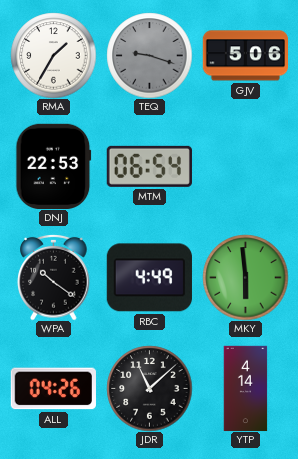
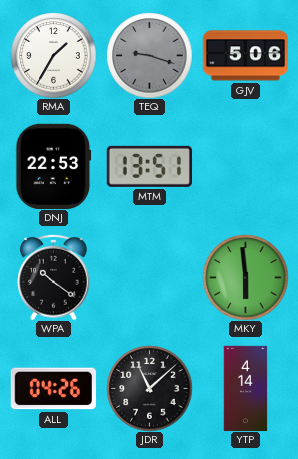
MTM: 06:54 -> 13:51 (149, 166)
RBC: 4:49 -> none (149, 278)
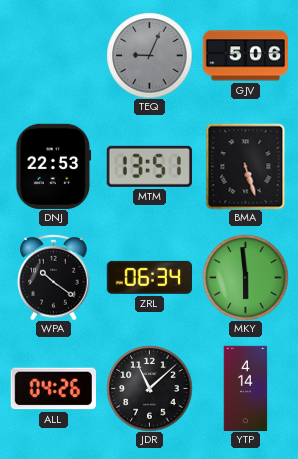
RMA: 1:35 -> none (53, 55)
TEQ: 9:18 -> 9:04 (149, 55)
BMA: none -> 5:27 (246, 166)
ZRL: none -> 06:34 (149, 277)
